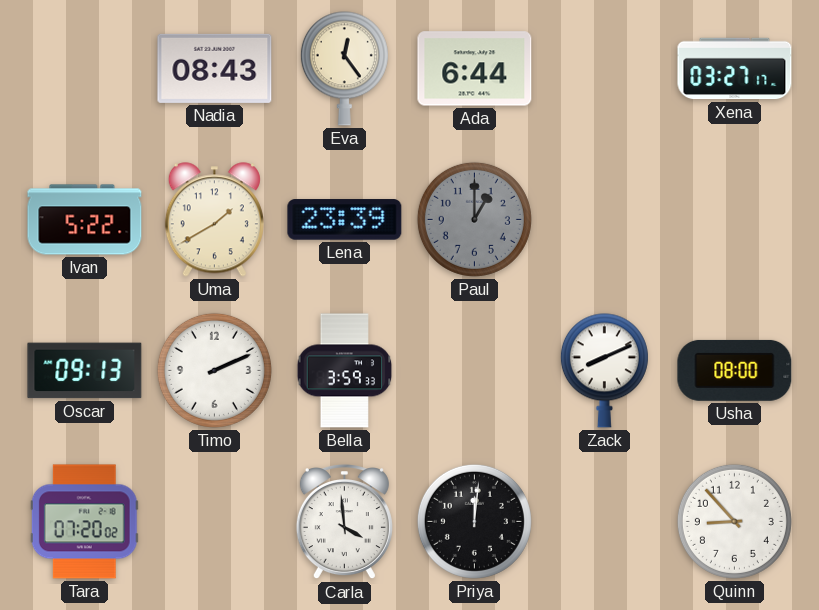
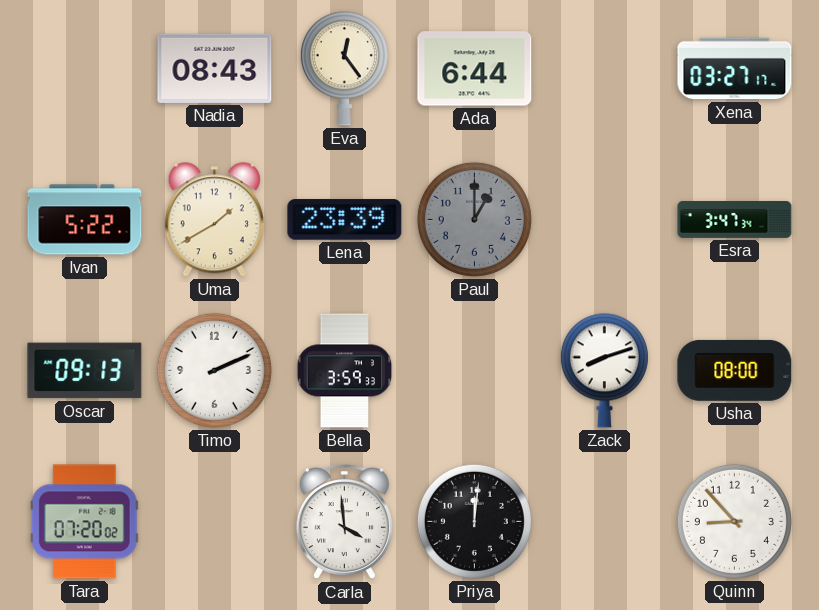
Esra: none -> 3:47 (735, 220)
Zack: 8:11 -> 8:12 (604, 371)
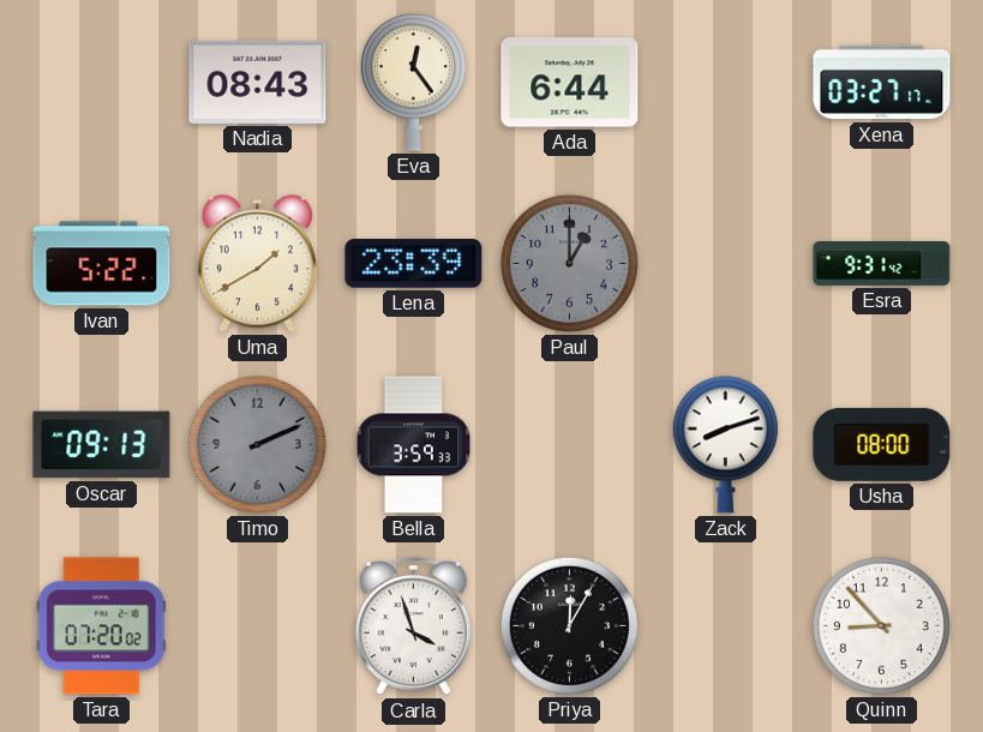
Esra: 3:47 -> 9:31 (882, 264)
Timo dial: white -> grey (257, 444)
Carla: 3:59 -> 3:57 (413, 628)
Priya: 12:01 -> 12:05 (569, 625)
